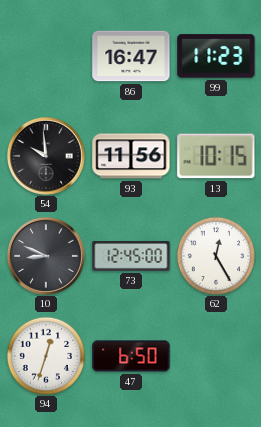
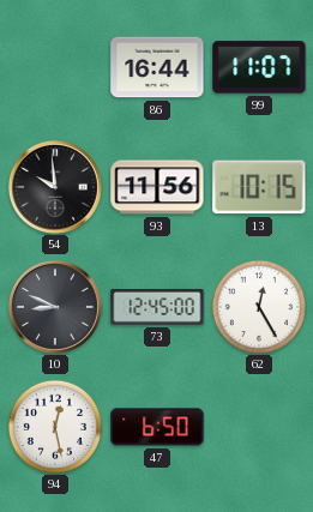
86: 16:47 -> 16:44 (157, 67)
99: 11:23 -> 11:07 (259, 67)
94: 12:33 -> 12:28 (54, 426)
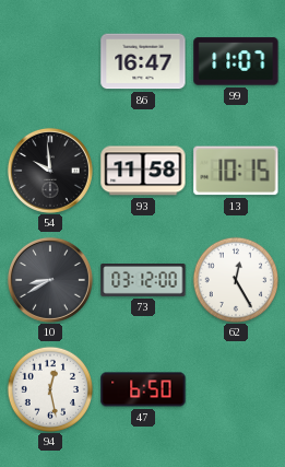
86: 16:44 -> 16:47 (143, 61)
93: 11:56 -> 11:58 (143, 171)
10: 8:49 -> 8:40 (50, 280)
73: 12:45 -> 03:12 (143, 281)
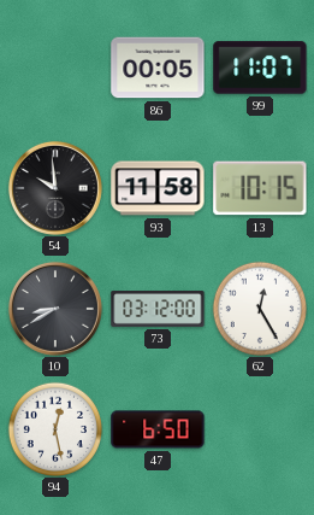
86: 16:47 -> 00:05 (158, 68)
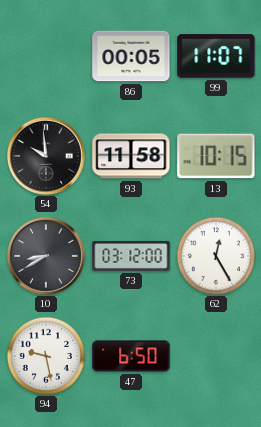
94: 12:28 -> 9:28 (45, 355)
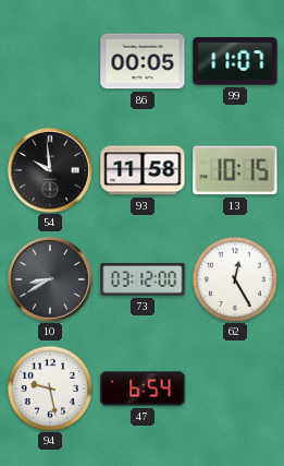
47: 6:50 -> 6:54 (143, 389)
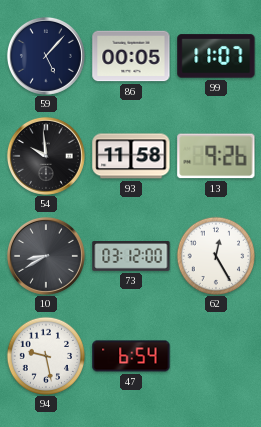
59: none -> 5:07 (46, 56)
13: 10:15 -> 9:26 (216, 156)
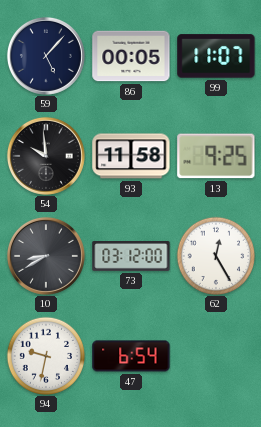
13: 9:26 -> 9:25 (216, 156)
94: 9:28 -> 9:32 (45, 355)
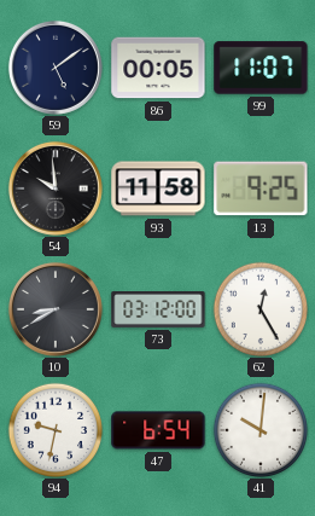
59: 5:07 -> 5:09 (56, 68)
41: none -> 10:01 (259, 429)
